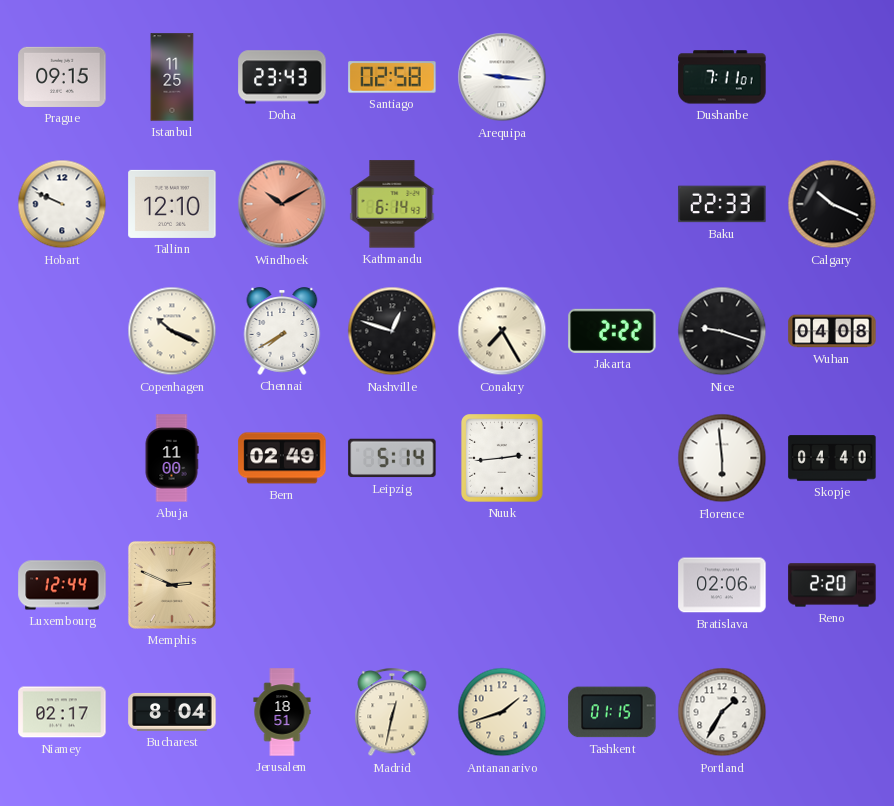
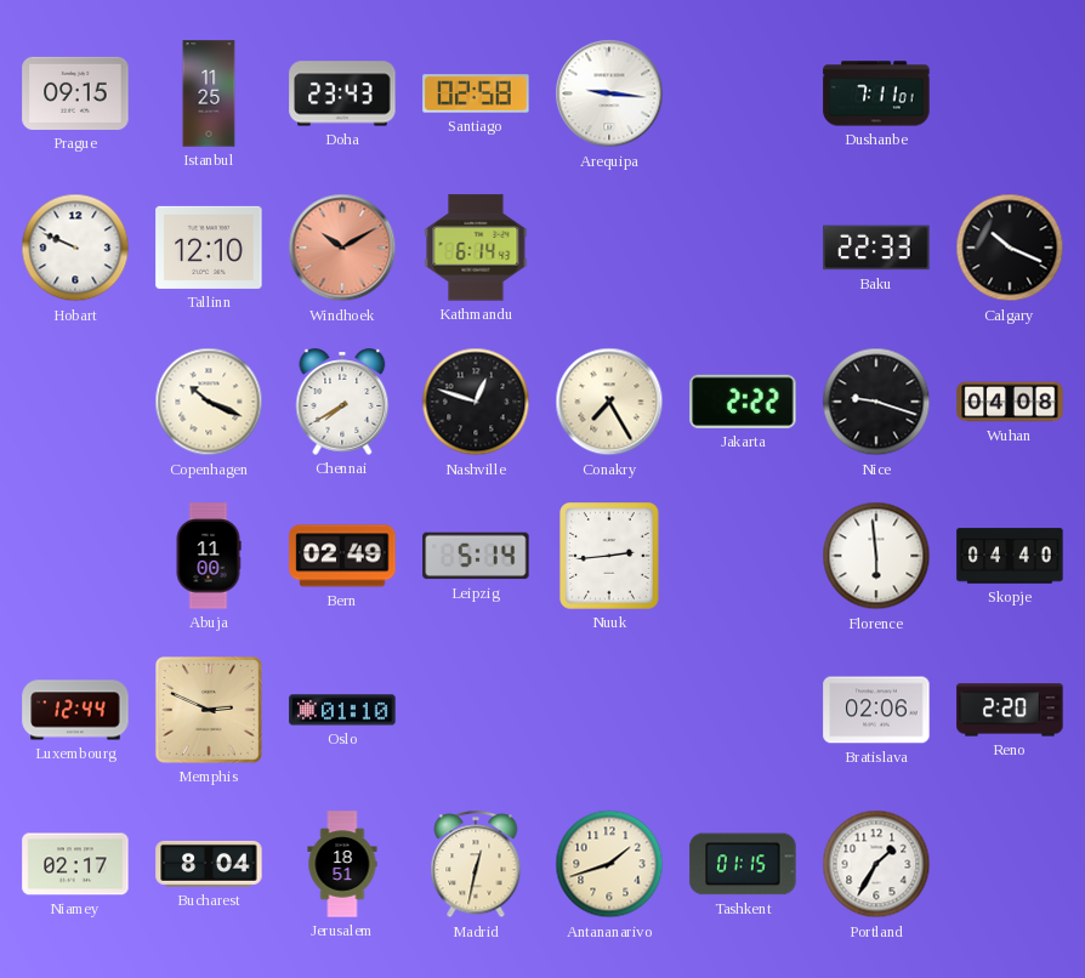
Oslo: none -> 01:10 (342, 710)
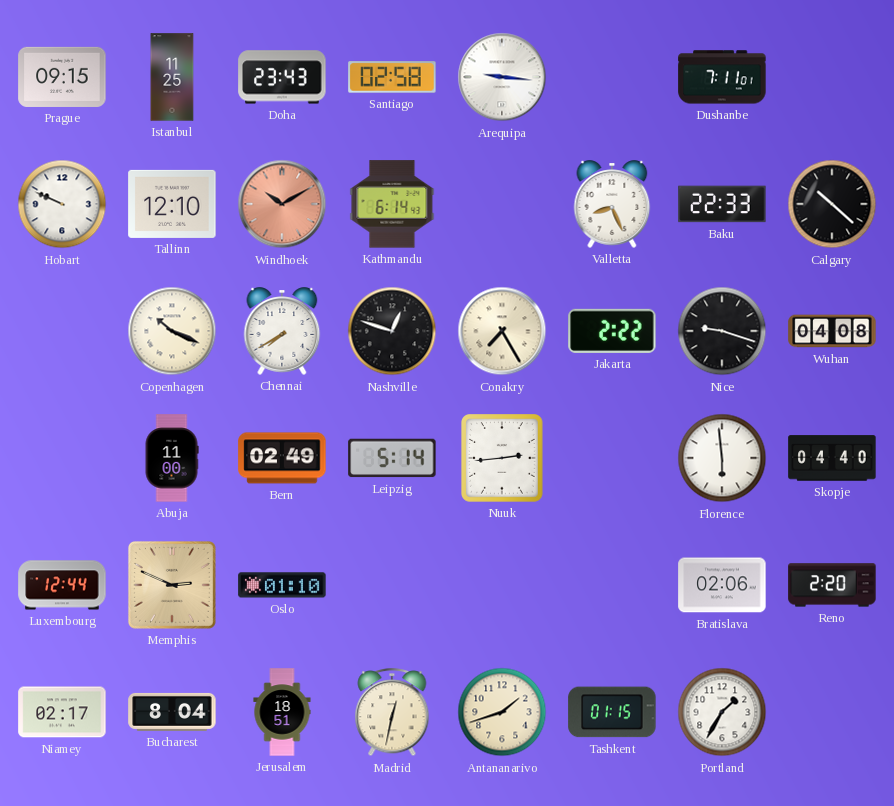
Valletta: none -> 8:26 (612, 204)
Calgary: 10:19 -> 10:22 (832, 204)
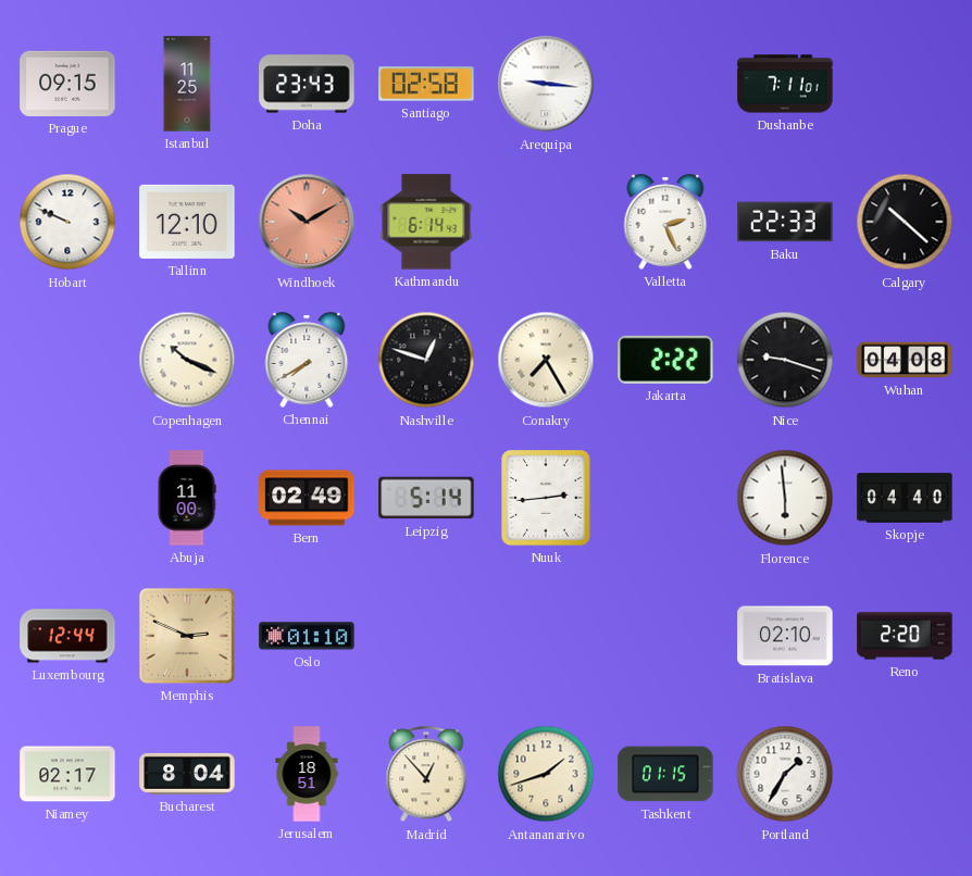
Valletta: 8:26 -> 2:26 (665, 222)
Bratislava: 02:06 -> 02:10 (785, 636)
Madrid: 12:32 -> 12:53 (426, 775)
